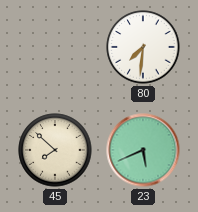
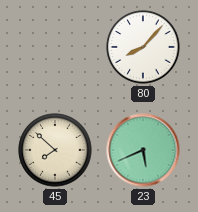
80: 7:31 -> 8:07 (143, 47)
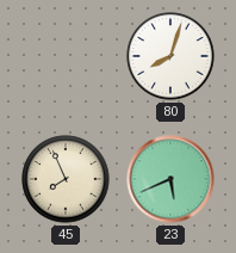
80: 8:07 -> 8:03 (170, 56)
45: 7:52 -> 7:56 (66, 179)
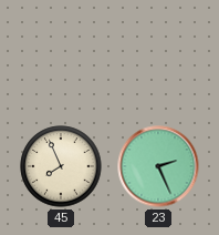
80: 8:03 -> none (170, 56)
23: 5:41 -> 2:26 (158, 166)
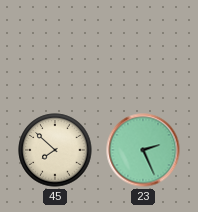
45: 7:56 -> 7:52 (55, 150)
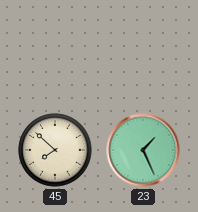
23: 2:26 -> 1:26 (143, 150)
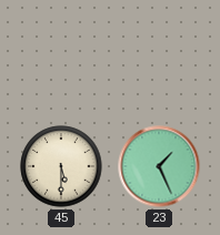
45: 7:52 -> 5:30 (61, 166)
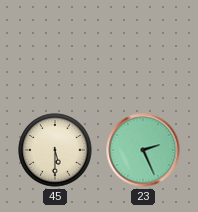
23: 1:26 -> 2:26 (143, 150)
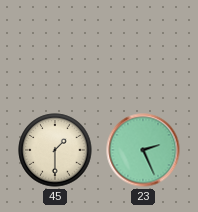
45: 5:30 -> 1:30 (55, 150)
